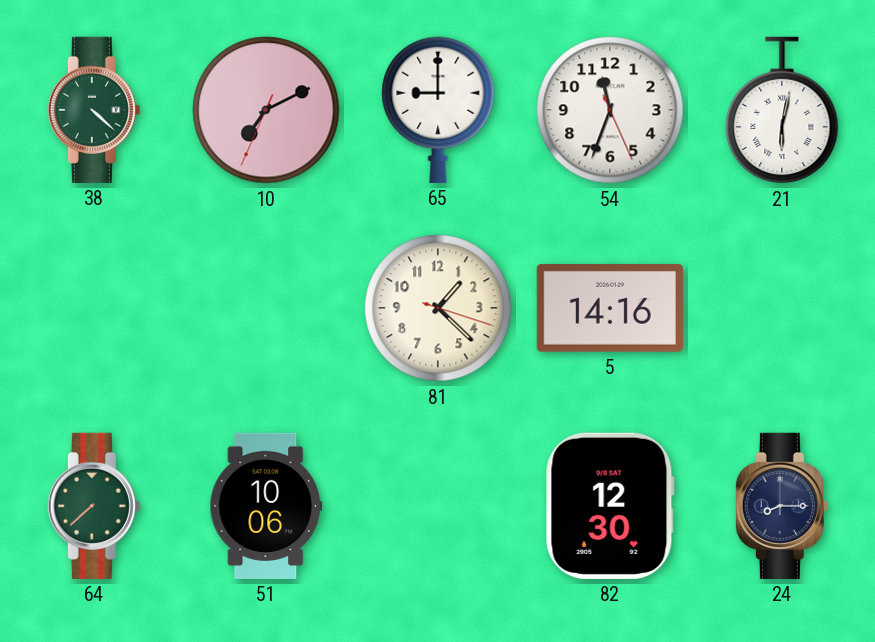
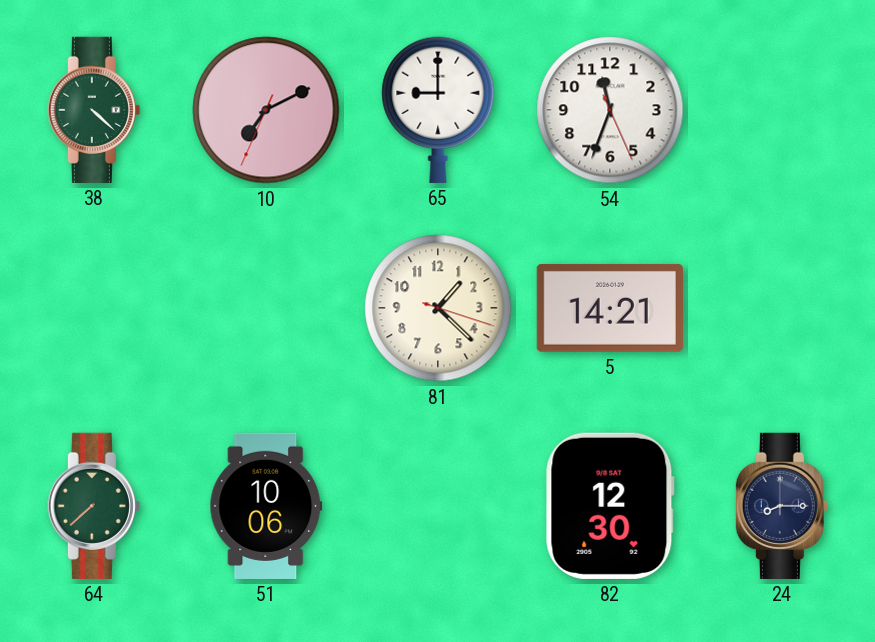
21: 6:02 -> none (782, 110)
5: 14:16 -> 14:21 (610, 308)
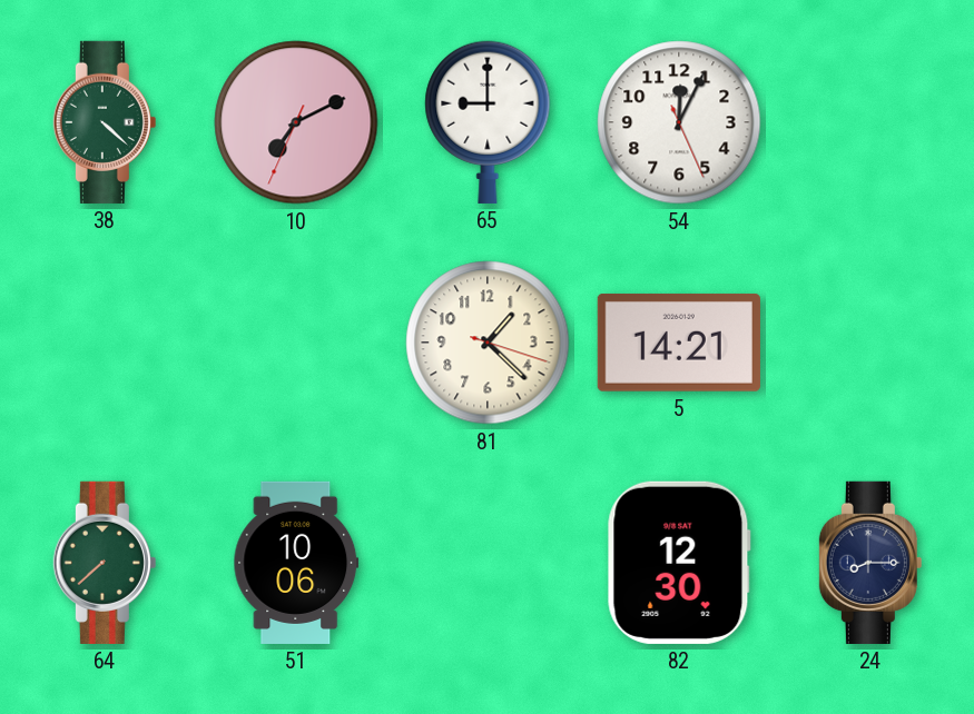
54: 11:33 -> 12:04 (679, 122)
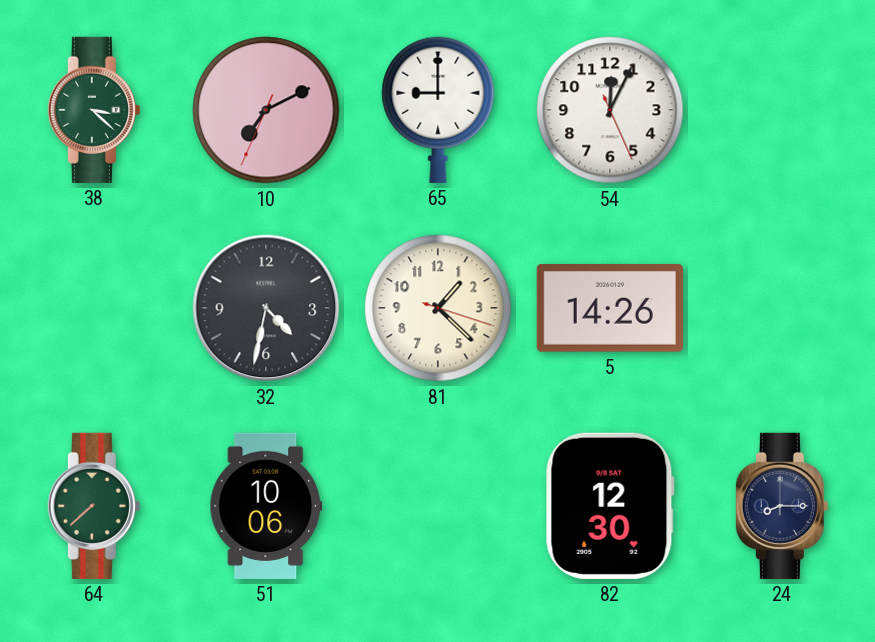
38: 4:22 -> 3:22 (94, 110)
32: none -> 4:32 (266, 308)
5: 14:21 -> 14:26 (610, 308)
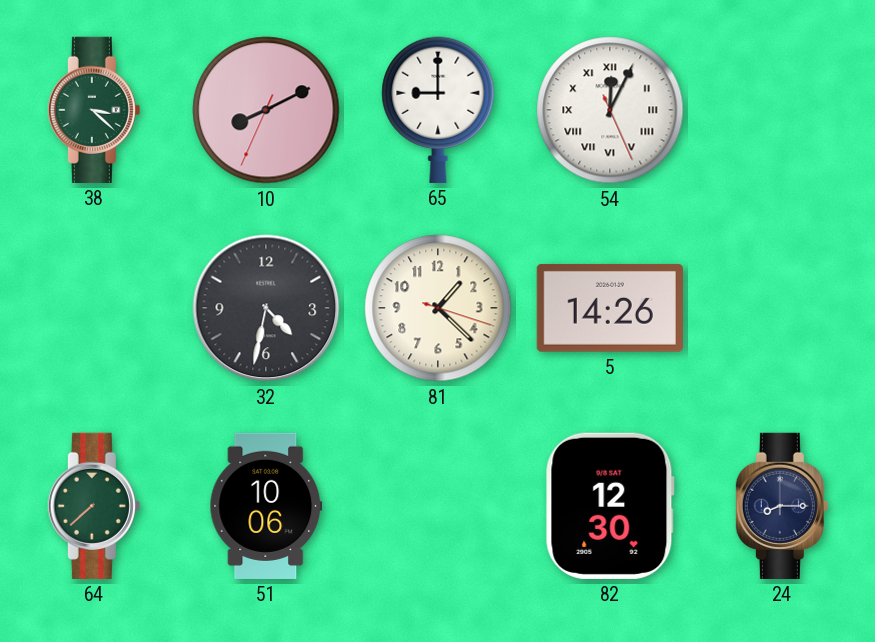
10: 7:10 -> 8:10 (266, 110)
54 numerals: Arabic -> Roman (610, 110)
